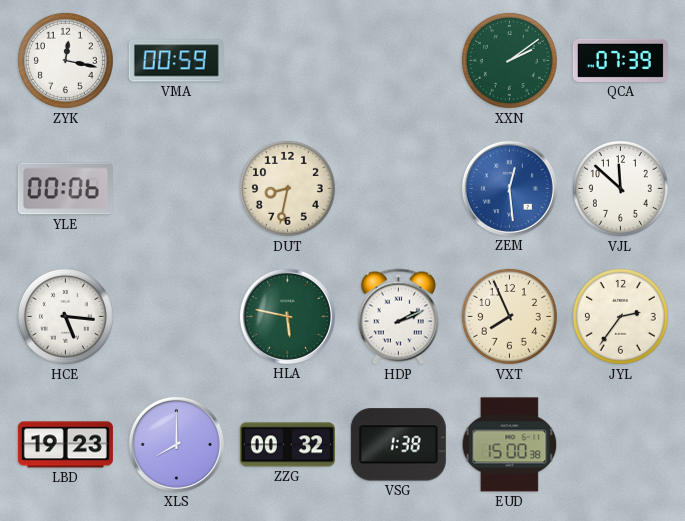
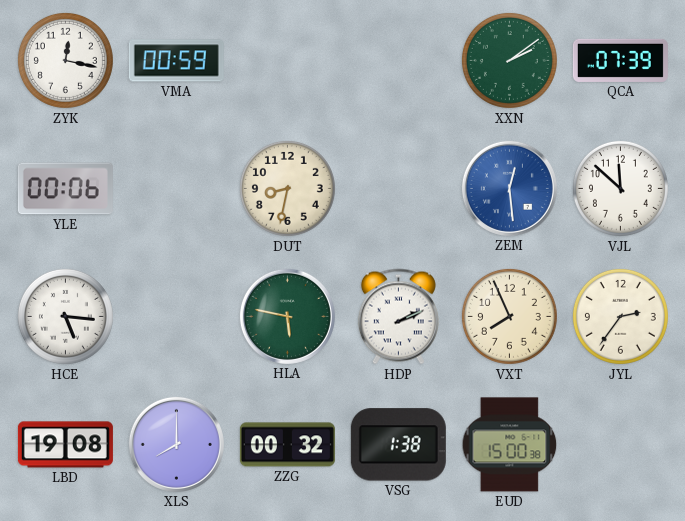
LBD: 19:23 -> 19:08 (65, 445)
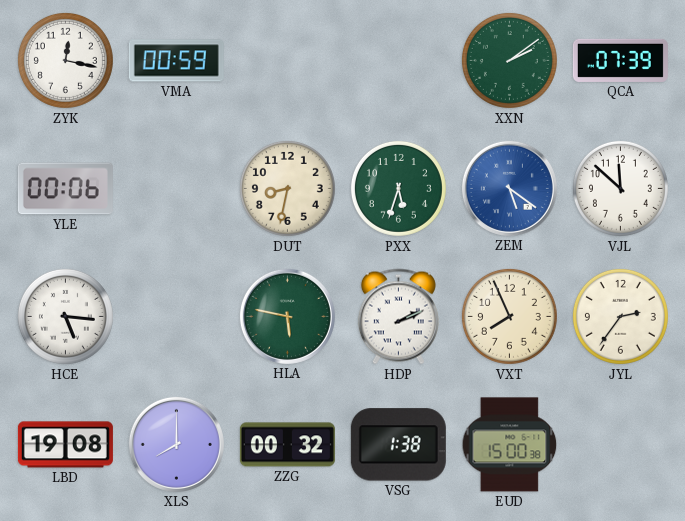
PXX: none -> 5:33 (398, 188)
ZEM: 12:29 -> 5:21 (509, 188)
